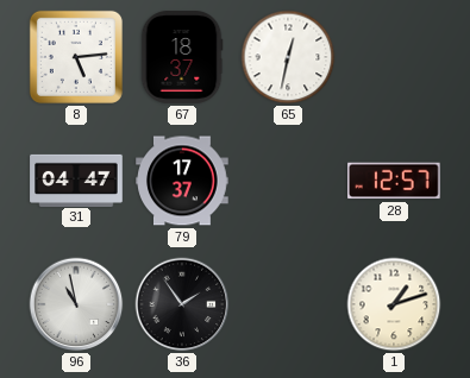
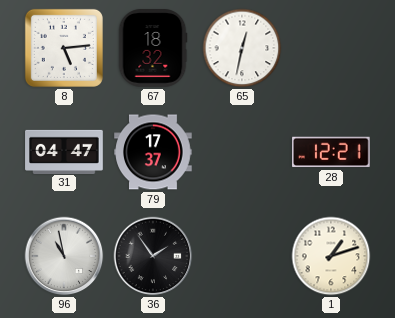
67: 18:37 -> 18:32 (153, 48)
28: 12:57 -> 12:21 (332, 152)
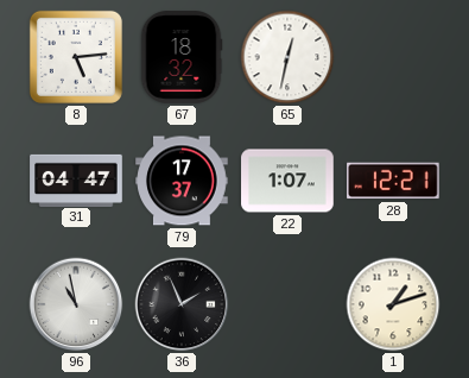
22: none -> 1:07 (287, 181)
36: 1:54 -> 1:56 (182, 304)
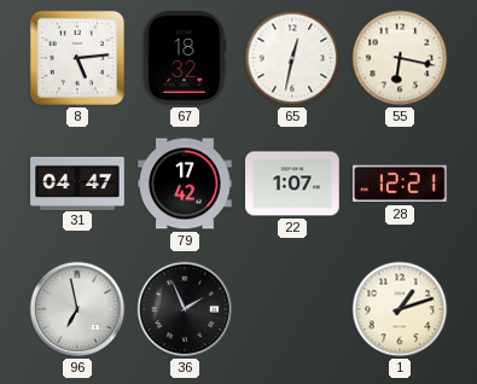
55: none -> 6:17 (400, 58)
79: 17:37 -> 17:42 (185, 184)
96: 10:58 -> 6:58 (77, 309)
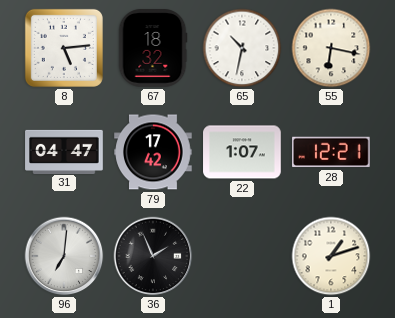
65: 12:32 -> 10:32 (242, 48)
96: 6:58 -> 7:01 (64, 256)
